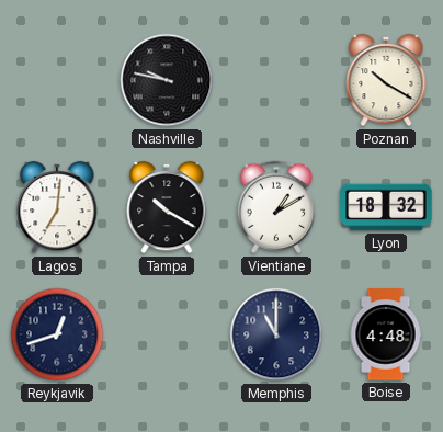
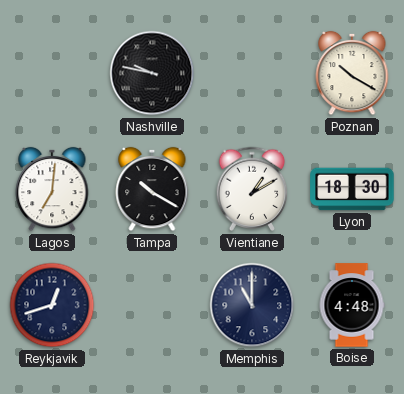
Lyon: 18:32 -> 18:30 (352, 189)
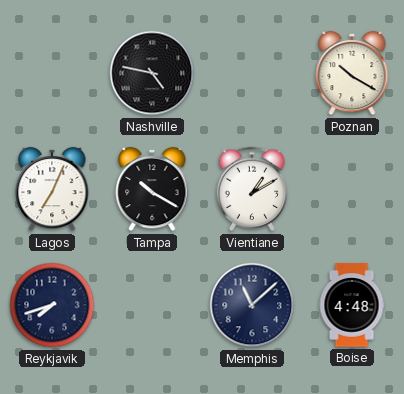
Nashville: 9:47 -> 4:47 (152, 73)
Lagos: 7:01 -> 7:04 (52, 189)
Lyon: 18:30 -> none (352, 189)
Reykjavik: 12:42 -> 7:42 (52, 305)
Memphis: 11:00 -> 11:08 (252, 305)
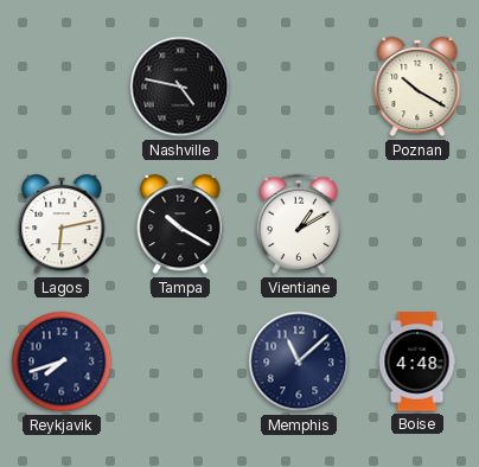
Lagos: 7:04 -> 6:13 (62, 224)
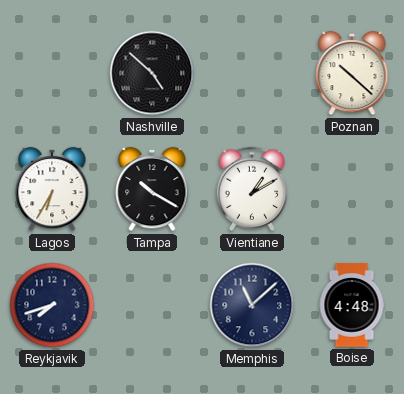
Nashville: 4:47 -> 4:52 (152, 73)
Poznan: 10:20 -> 10:22 (352, 73)
Lagos: 6:13 -> 6:35 (52, 189)
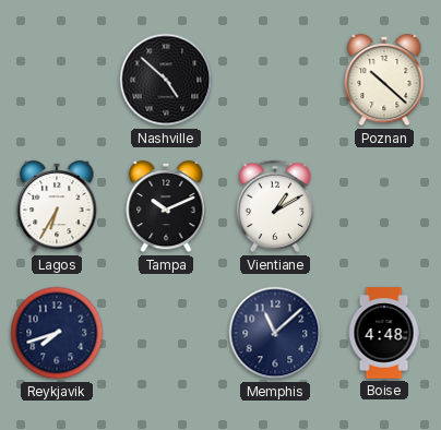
Tampa: 10:20 -> 10:11 (166, 206)
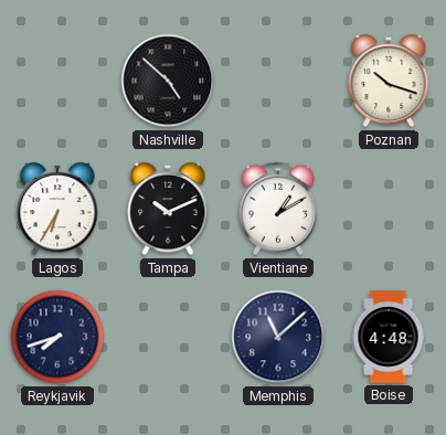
Poznan: 10:22 -> 10:18 (389, 81)
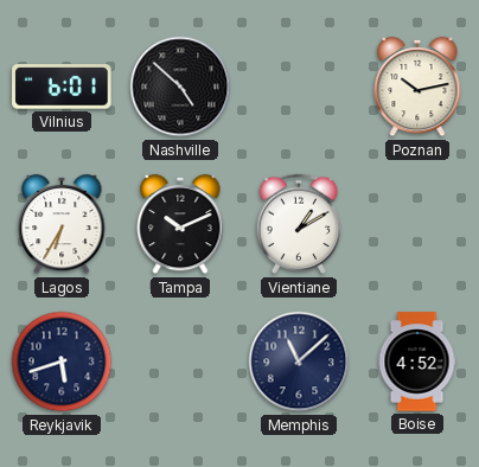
Vilnius: none -> 6:01 (62, 87)
Poznan: 10:18 -> 10:13 (417, 87)
Reykjavik: 7:42 -> 5:42 (62, 362)
Boise: 4:48 -> 4:52 (417, 362)
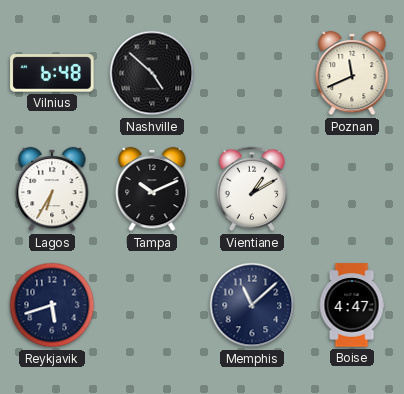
Vilnius: 6:01 -> 6:48 (52, 73)
Poznan: 10:13 -> 11:41 (352, 73)
Boise: 4:52 -> 4:47 (352, 305)
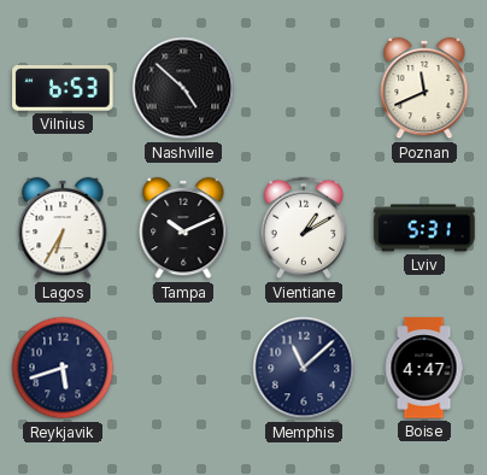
Vilnius: 6:48 -> 6:53 (63, 88)
Lviv: none -> 5:31 (424, 228)
